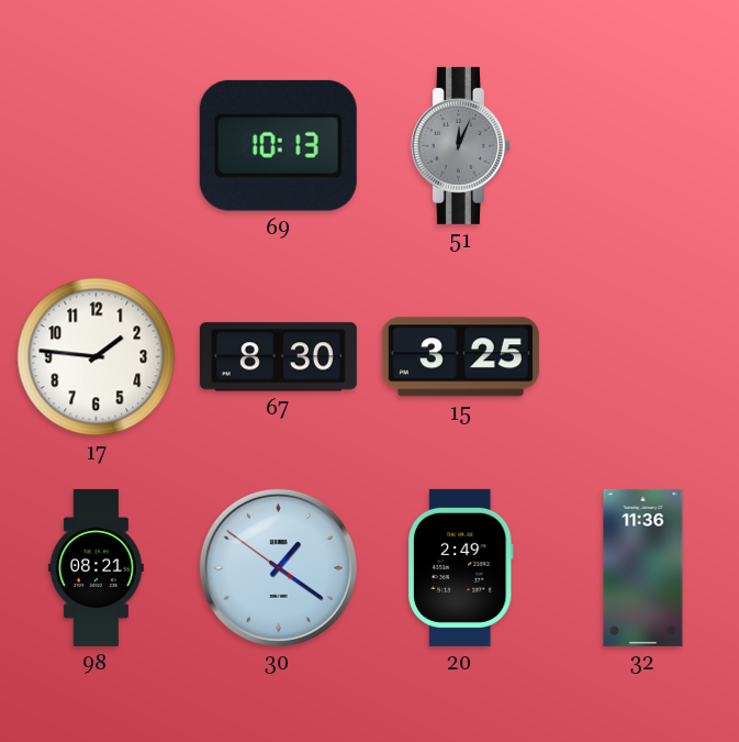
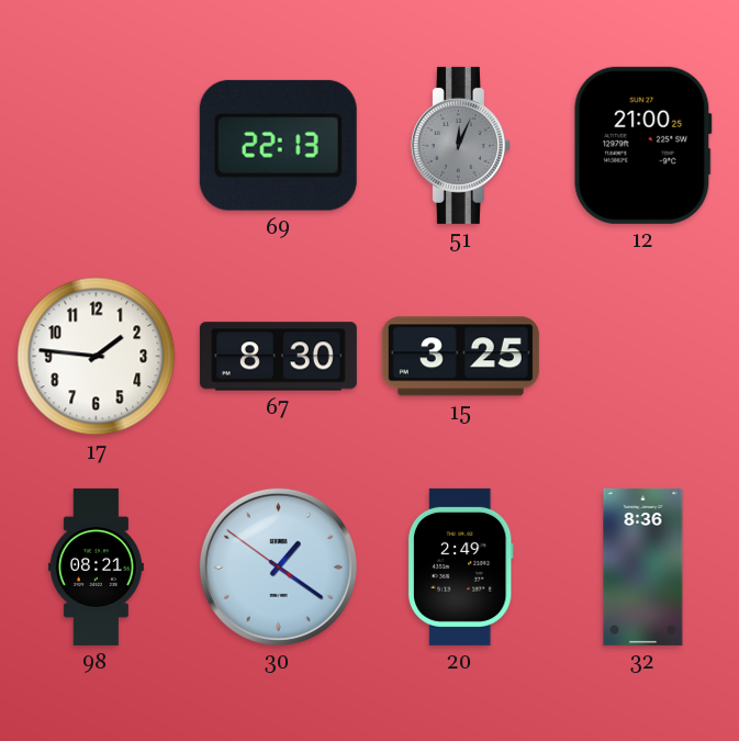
69: 10:13 -> 22:13 (278, 145)
12: none -> 21:00 (643, 145)
32: 11:36 -> 8:36 (643, 566)
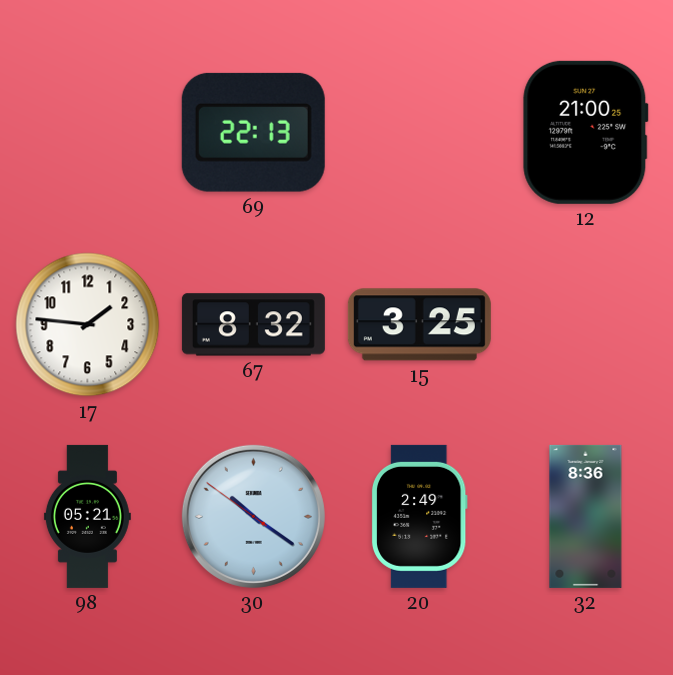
51: 12:04 -> none (460, 145)
67: 8:30 -> 8:32 (253, 325)
98: 08:21 -> 05:21 (87, 516)
30: 1:20 -> 10:20 (253, 516)
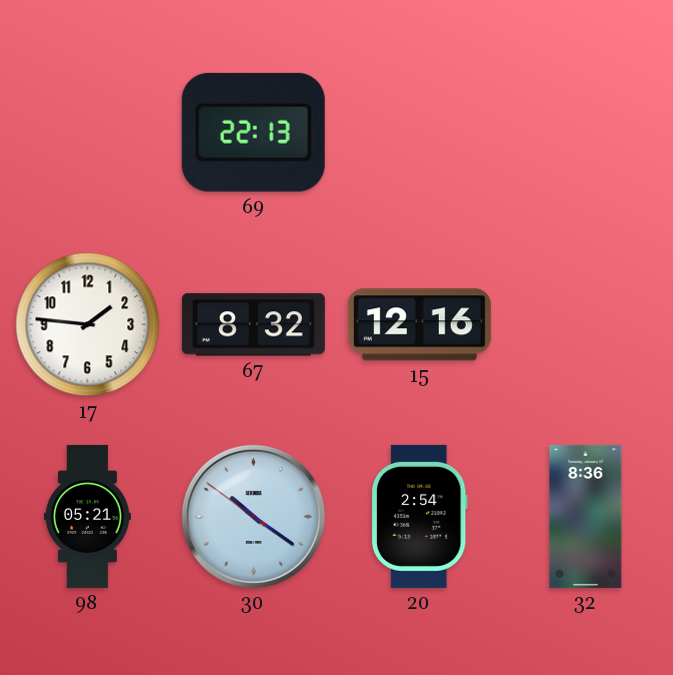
12: 21:00 -> none (586, 132)
15: 3:25 -> 12:16 (419, 325)
20: 2:49 -> 2:54 (419, 516)
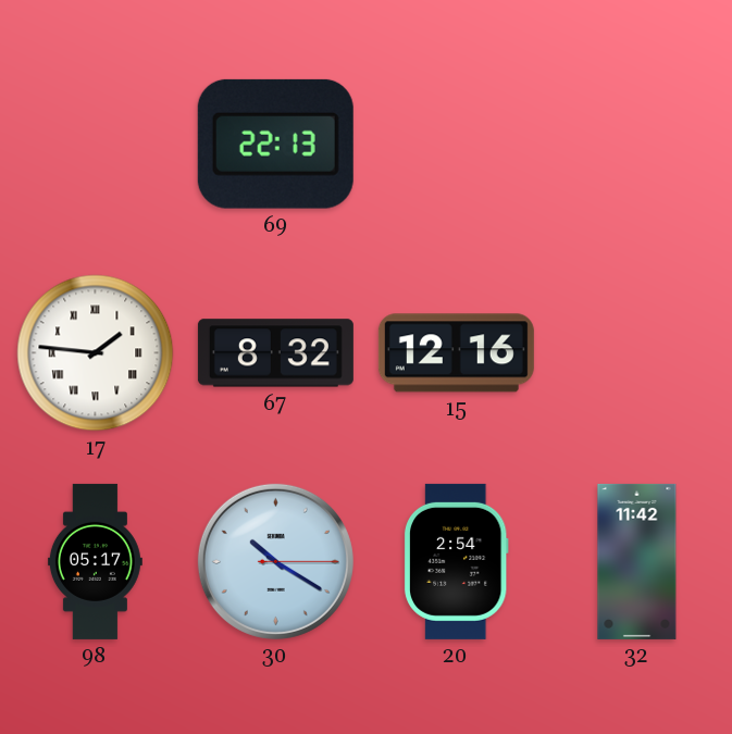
17 numerals: Arabic -> Roman (96, 353)
98: 05:21 -> 05:17 (95, 561)
30: 10:20:51 -> 10:20:15 (275, 561)
32: 8:36 -> 11:42 (637, 561)
